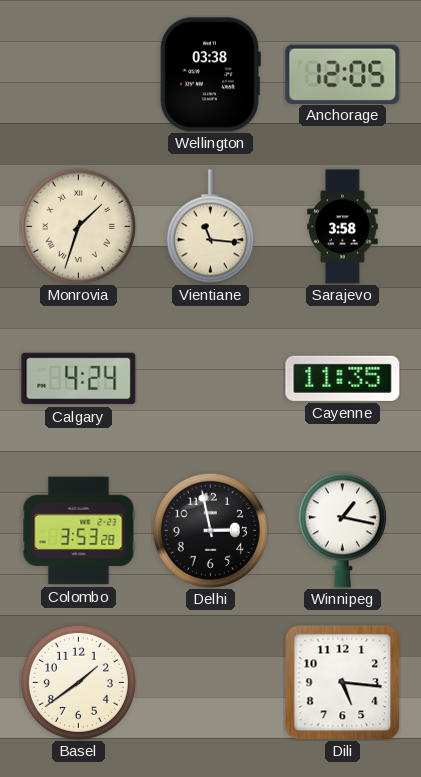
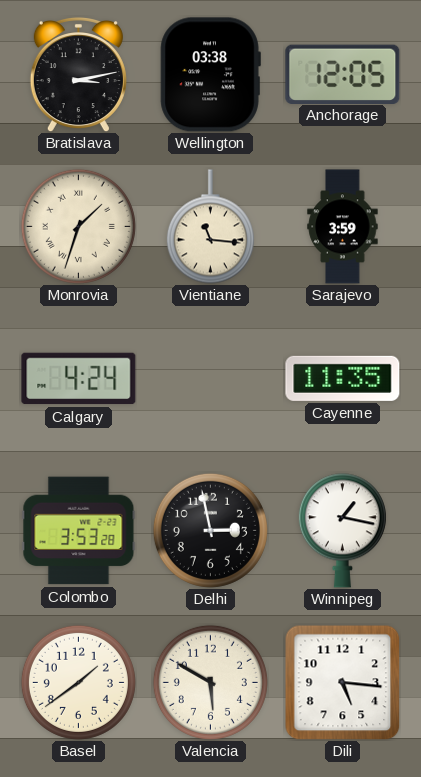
Bratislava: none -> 3:13 (78, 74)
Sarajevo: 3:58 -> 3:59 (343, 227)
Valencia: none -> 5:50 (210, 682)
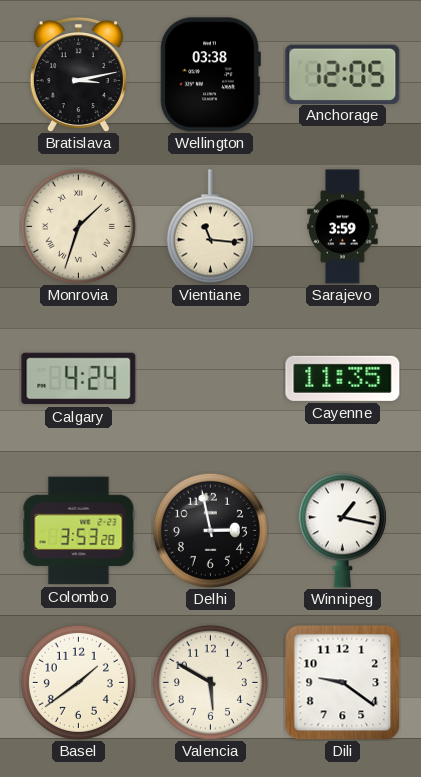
Dili: 5:16 -> 9:21 (342, 682)
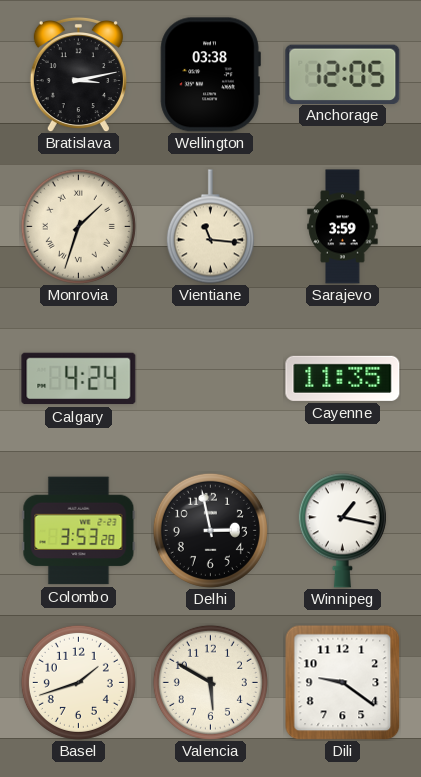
Basel: 1:39 -> 1:42 (78, 682)
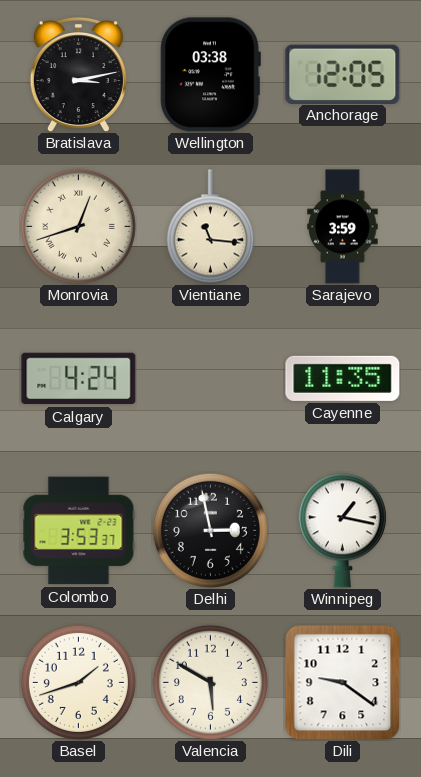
Monrovia: 1:33 -> 12:42 (78, 226)
Colombo: 3:53:28 -> 3:53:37 (79, 531)
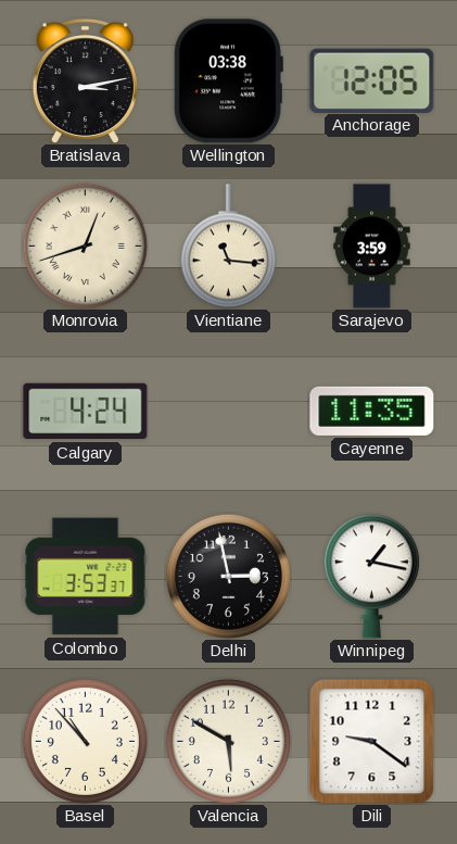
Basel: 1:42 -> 10:53 (85, 741)
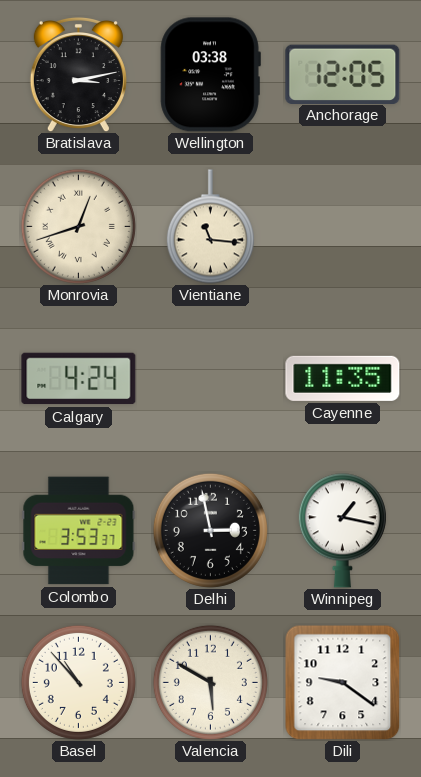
Sarajevo: 3:59 -> none (372, 247)
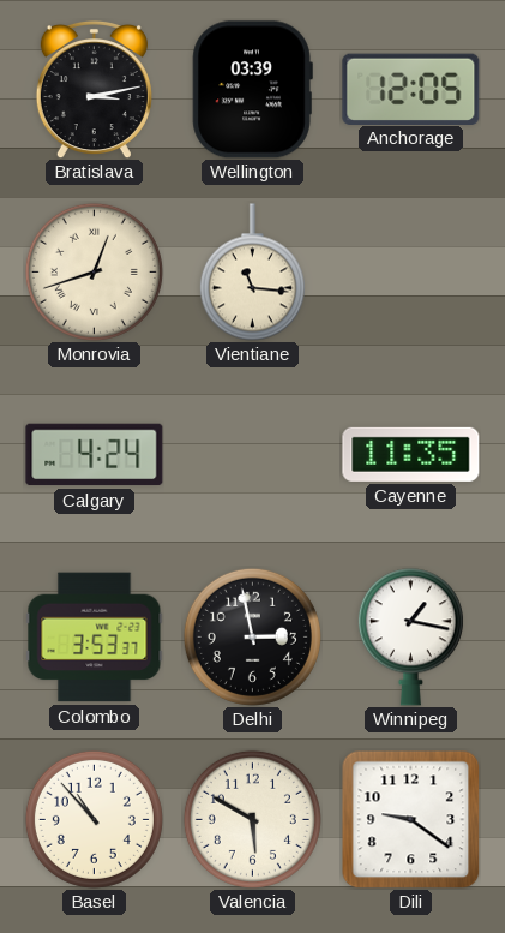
Wellington: 03:38 -> 03:39 (252, 90)
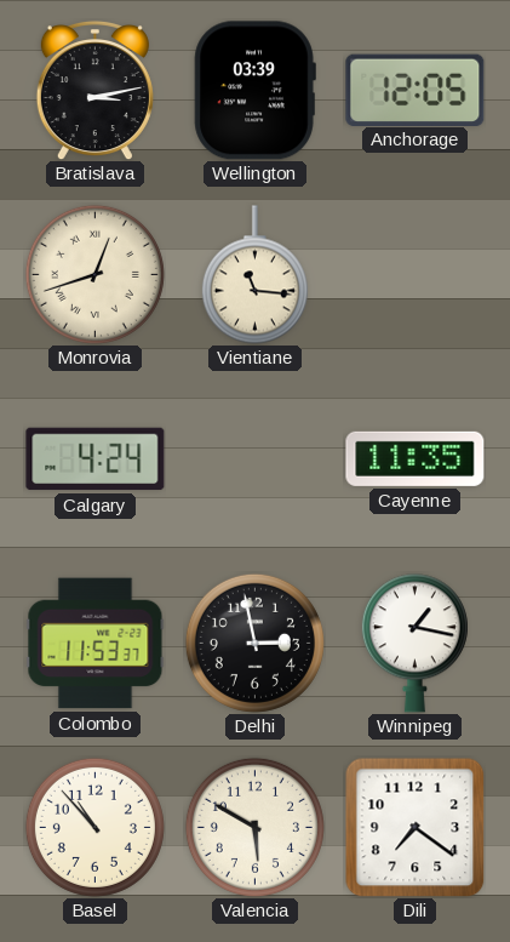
Colombo: 3:53 -> 11:53 (96, 644)
Dili: 9:21 -> 7:21 (414, 827)
